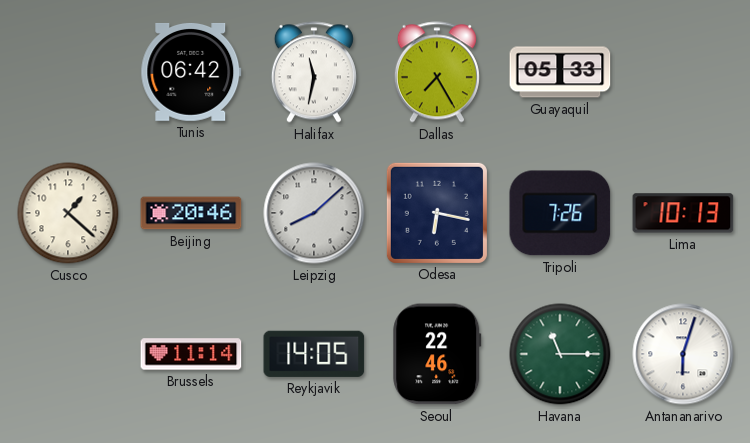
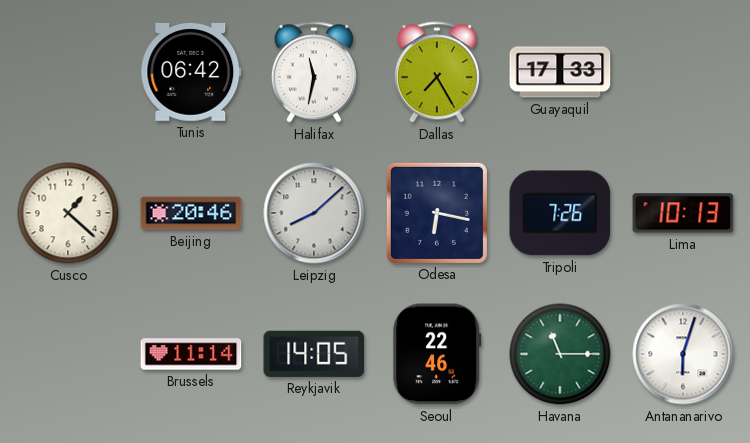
Guayaquil: 05:33 -> 17:33 (560, 72)
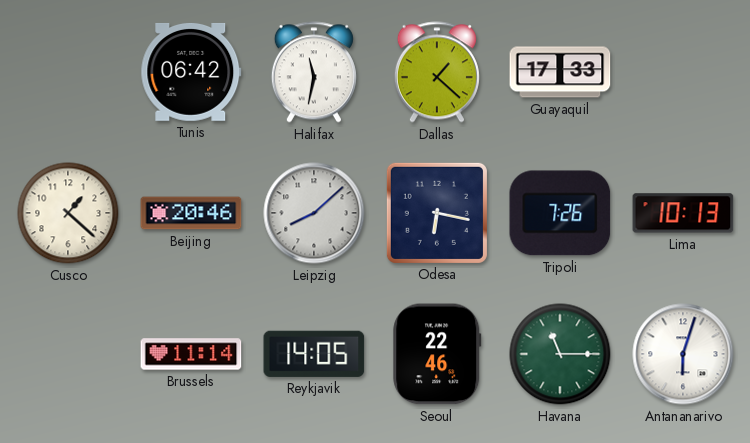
Dallas: 7:25 -> 1:22 (437, 72)
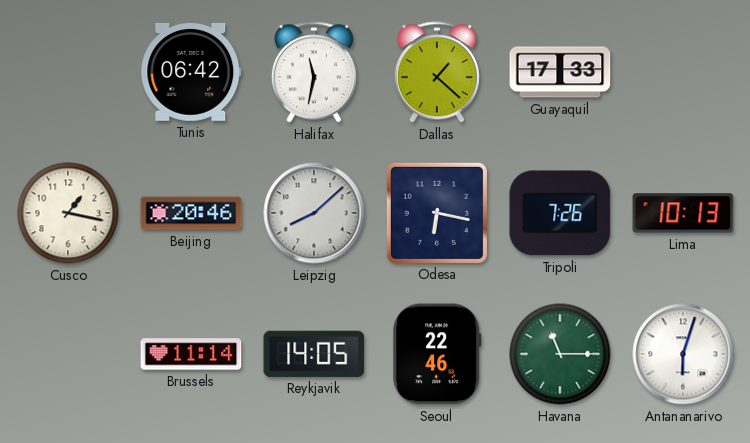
Cusco: 1:22 -> 1:17 (68, 213)
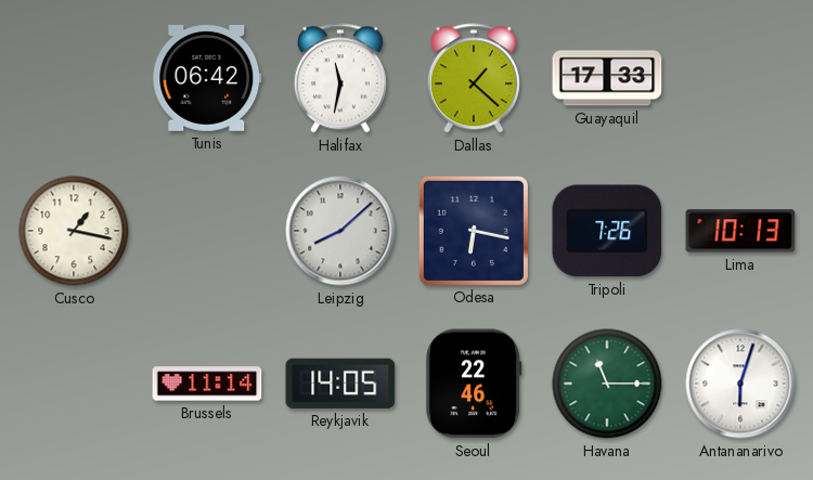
Beijing: 20:46 -> none (191, 213)
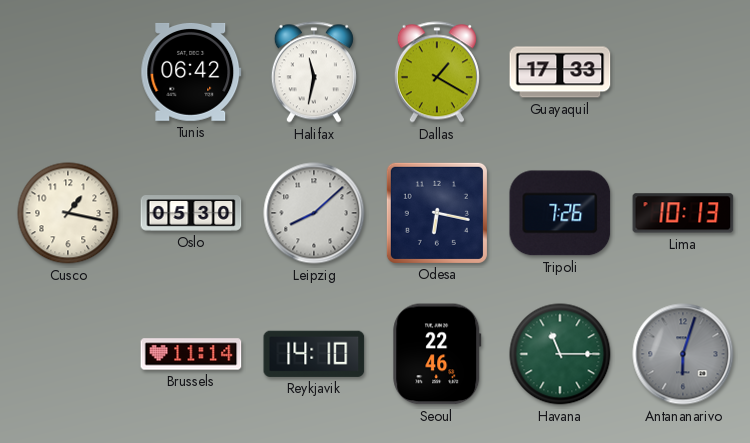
Dallas: 1:22 -> 1:20 (437, 72)
Oslo: none -> 05:30 (191, 213)
Reykjavik: 14:05 -> 14:10 (314, 354)
Antananarivo dial: white -> grey (683, 354)
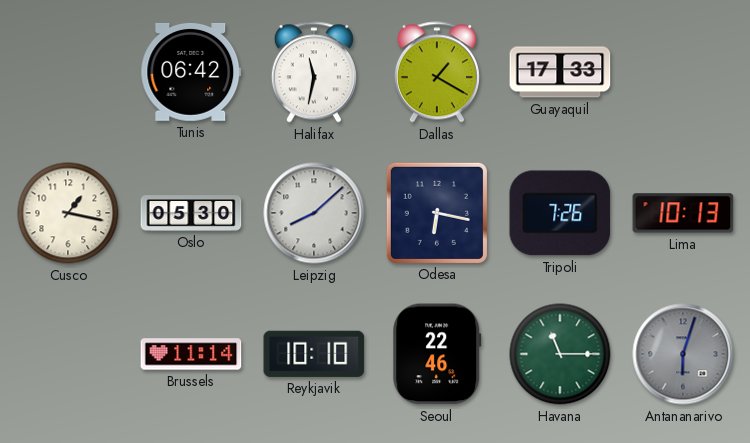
Reykjavik: 14:10 -> 10:10 (314, 354)
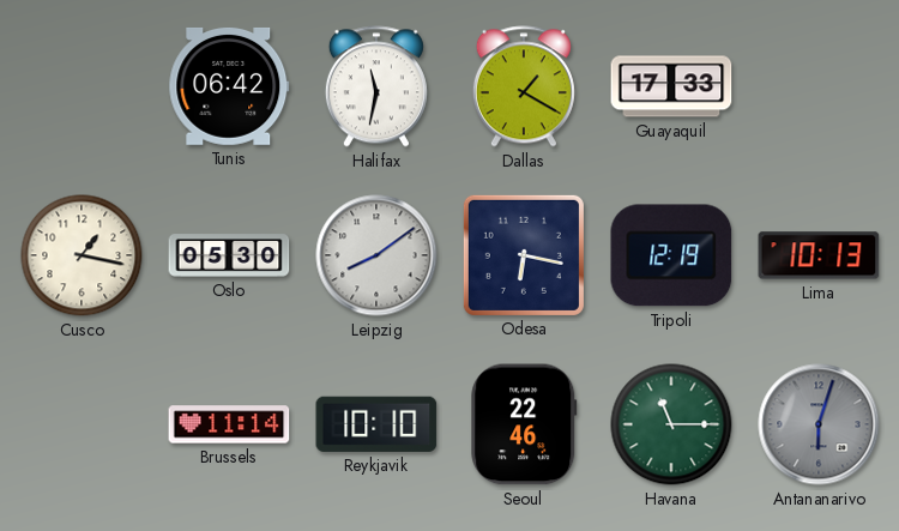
Leipzig: 8:08 -> 8:09 (376, 255)
Tripoli: 7:26 -> 12:19 (671, 255)
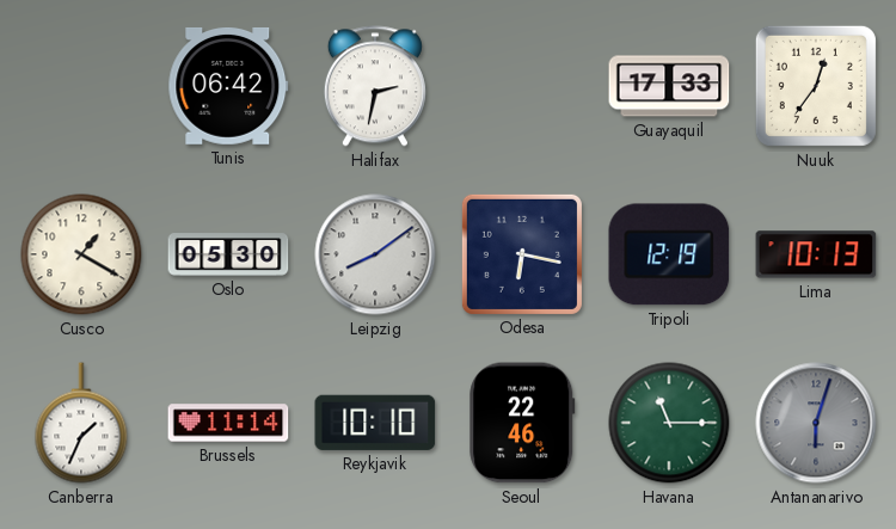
Halifax: 11:32 -> 2:32 (375, 86)
Dallas: 1:20 -> none (524, 86)
Nuuk: none -> 12:36 (816, 86)
Cusco: 1:17 -> 1:20 (81, 254)
Canberra: none -> 1:34 (81, 423)
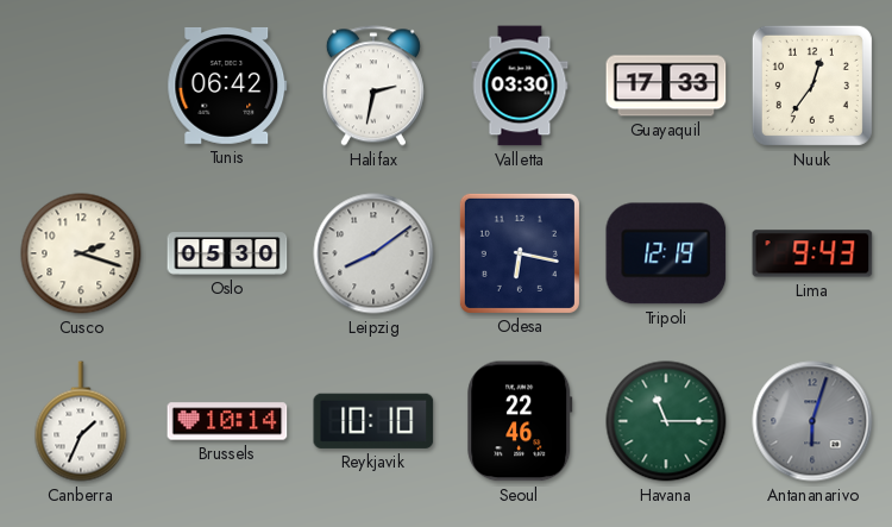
Valletta: none -> 03:30 (520, 86)
Cusco: 1:20 -> 2:18 (81, 253)
Lima: 10:13 -> 9:43 (812, 253)
Brussels: 11:14 -> 10:14 (227, 421)
